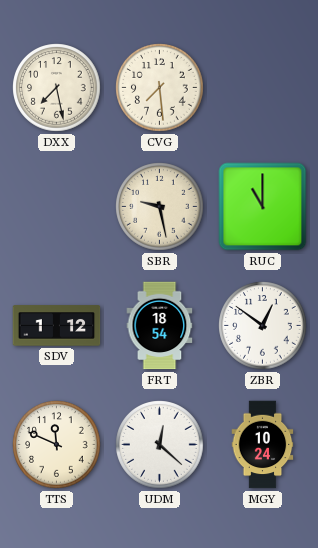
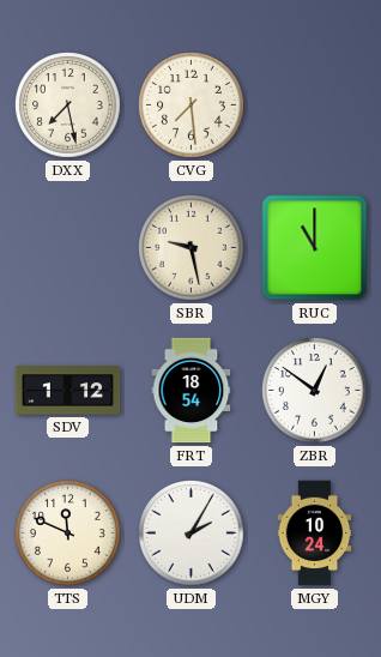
UDM: 12:22 -> 2:05 (192, 534)
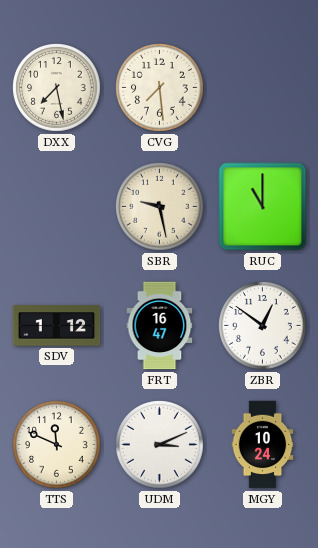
FRT: 18:54 -> 16:47 (160, 326)
UDM: 2:05 -> 3:11 (160, 445)
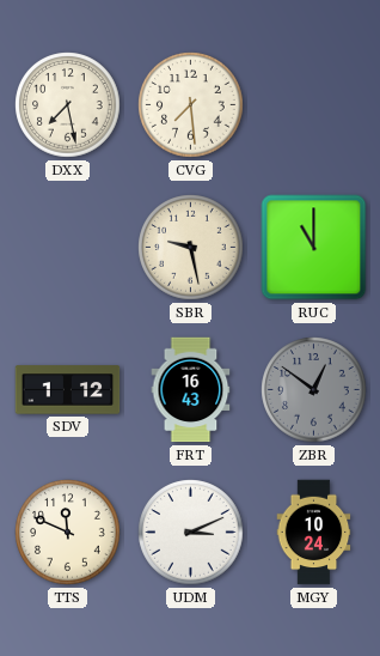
FRT: 16:47 -> 16:43 (191, 390)
ZBR dial: white -> grey (314, 390)
